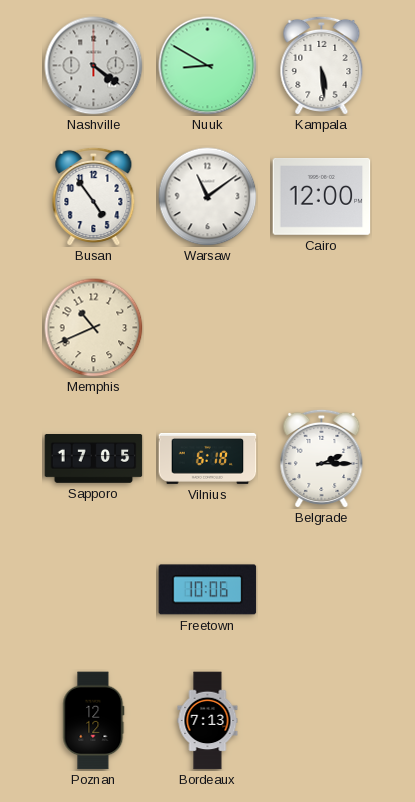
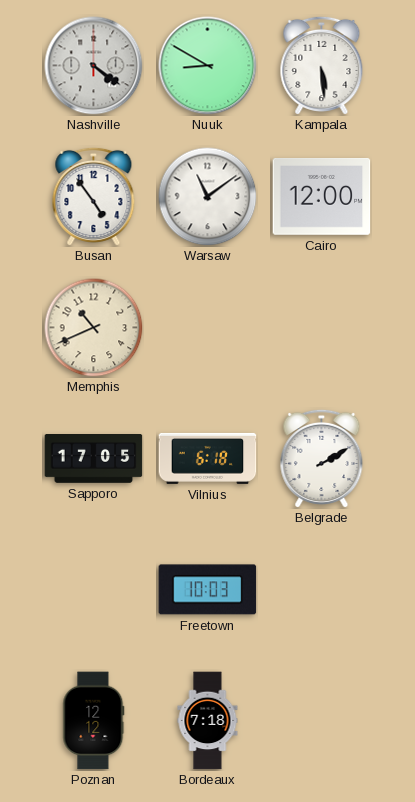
Belgrade: 2:15 -> 2:10 (322, 458)
Freetown: 10:06 -> 10:03 (208, 590)
Bordeaux: 7:13 -> 7:18 (208, 721)
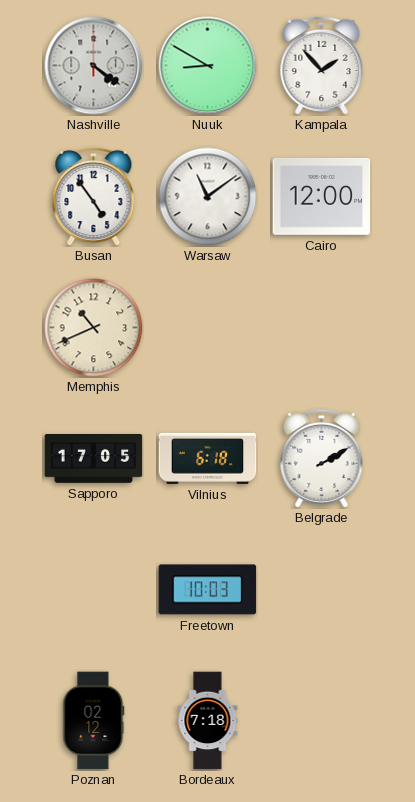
Kampala: 5:29 -> 1:53 (322, 65)
Poznan: 12:12 -> 02:12 (94, 721)
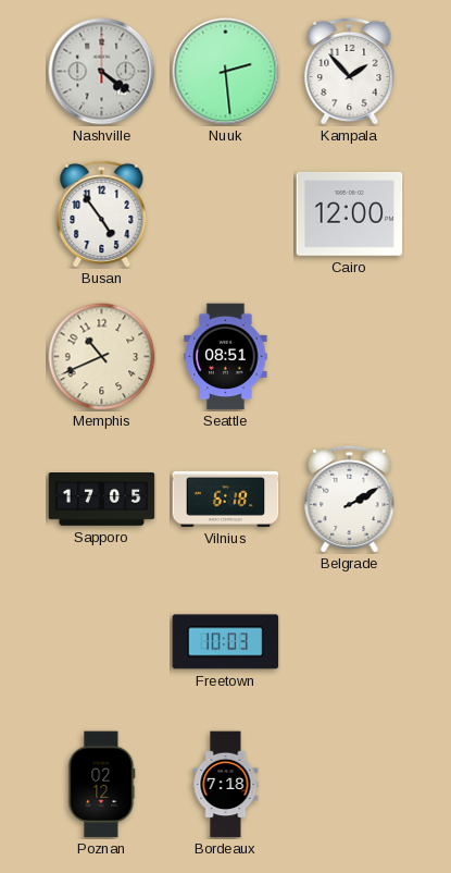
Nuuk: 8:50 -> 2:29 (226, 72)
Warsaw: 11:09 -> none (208, 197)
Seattle: none -> 08:51 (226, 357)
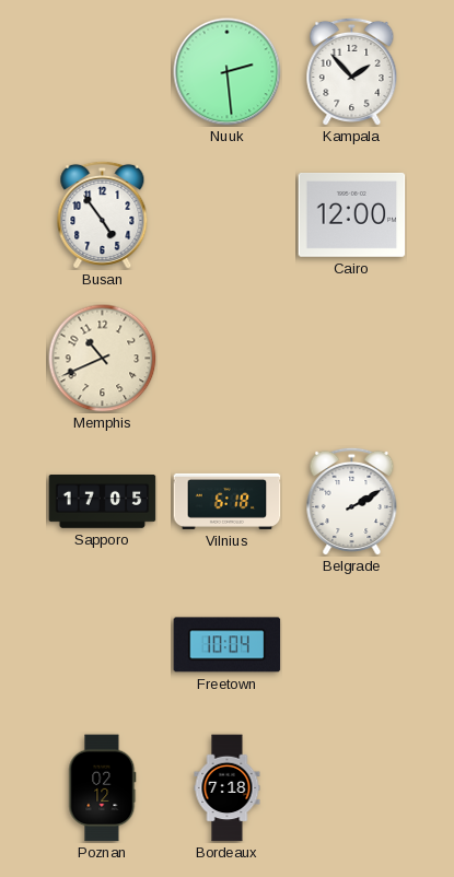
Nashville: 4:21 -> none (102, 72)
Seattle: 08:51 -> none (226, 357)
Freetown: 10:03 -> 10:04 (228, 645)
